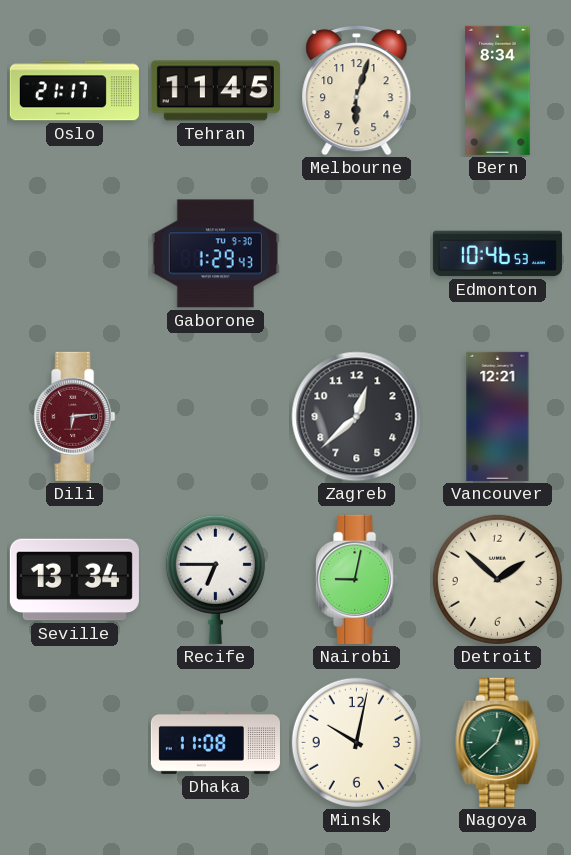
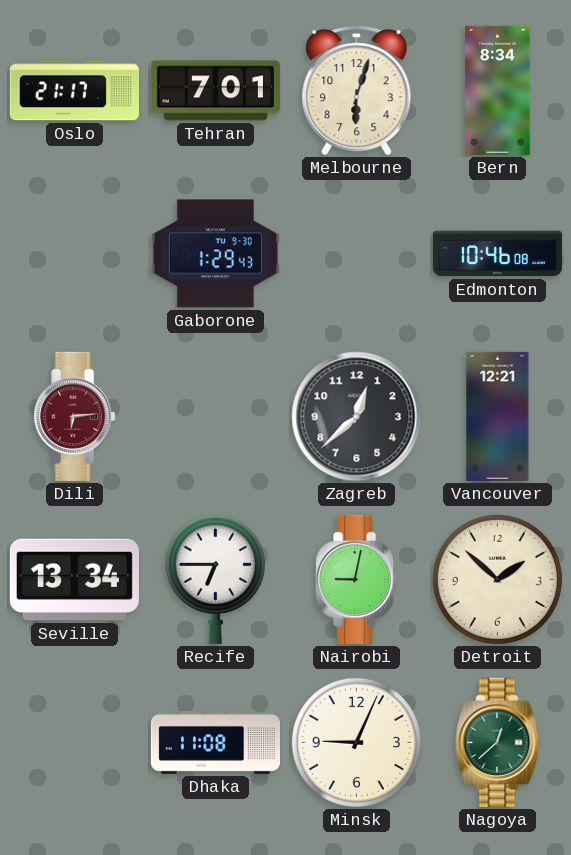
Tehran: 11:45 -> 7:01 (215, 91)
Edmonton: 10:46:53 -> 10:46:08 (497, 254)
Minsk: 10:02 -> 9:04 (356, 742)
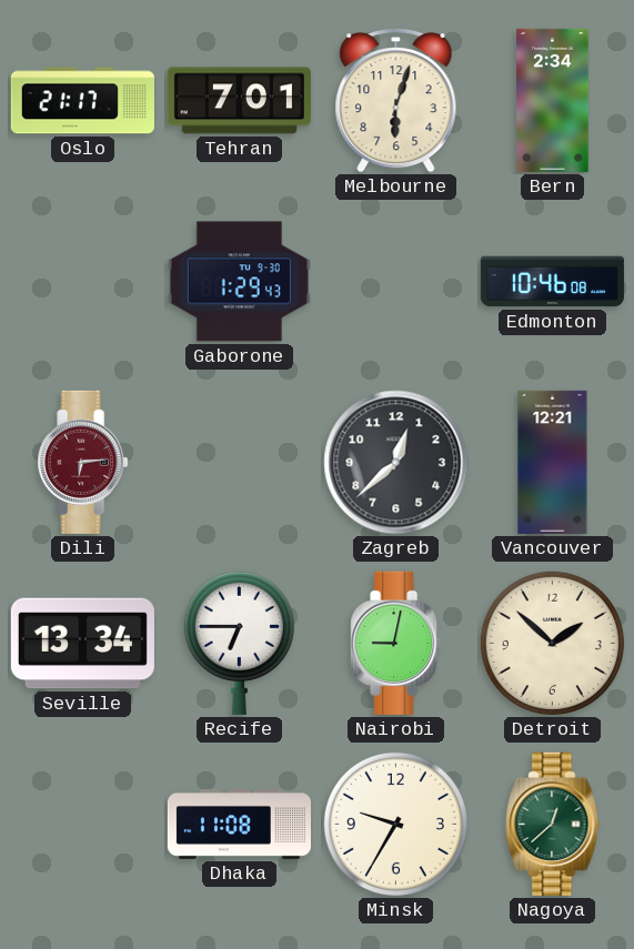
Bern: 8:34 -> 2:34 (553, 100)
Minsk: 9:04 -> 9:35 (395, 824)
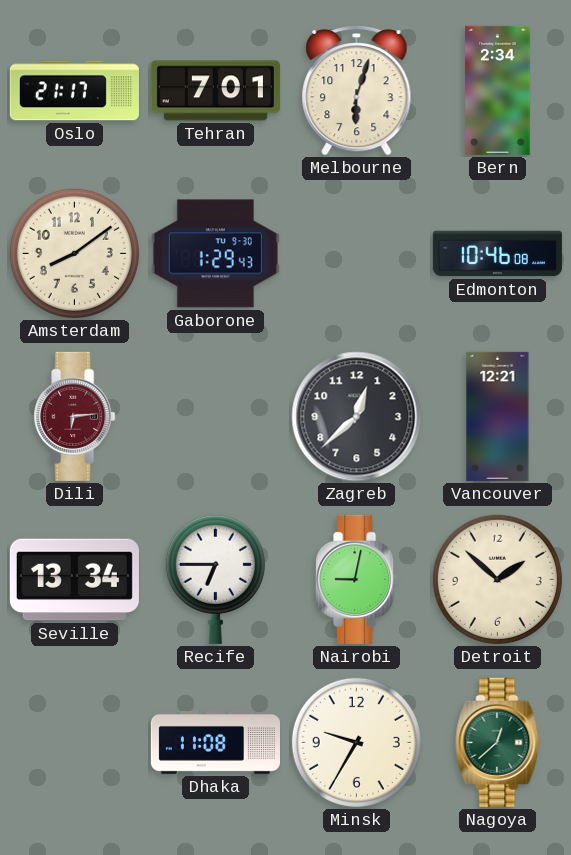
Amsterdam: none -> 8:09 (74, 253)
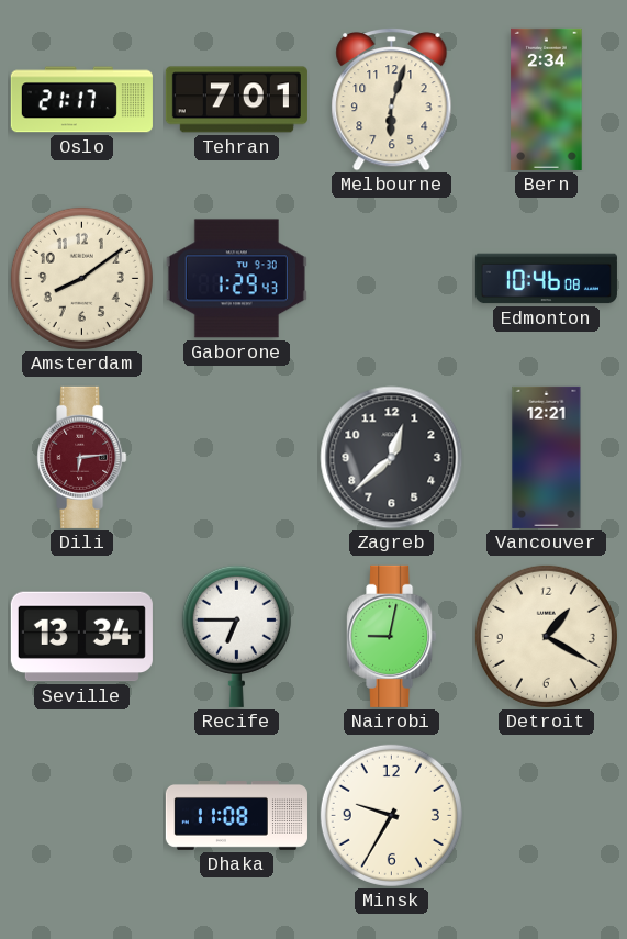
Detroit: 1:52 -> 1:20 (546, 636)
Nagoya: 12:38 -> none (498, 742)
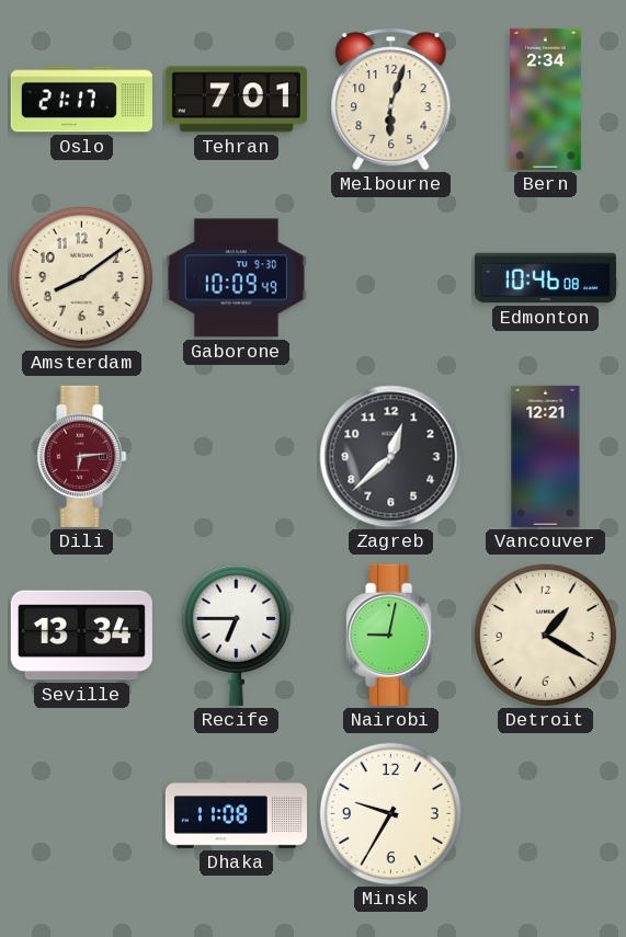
Gaborone: 1:29 -> 10:09 (236, 278)
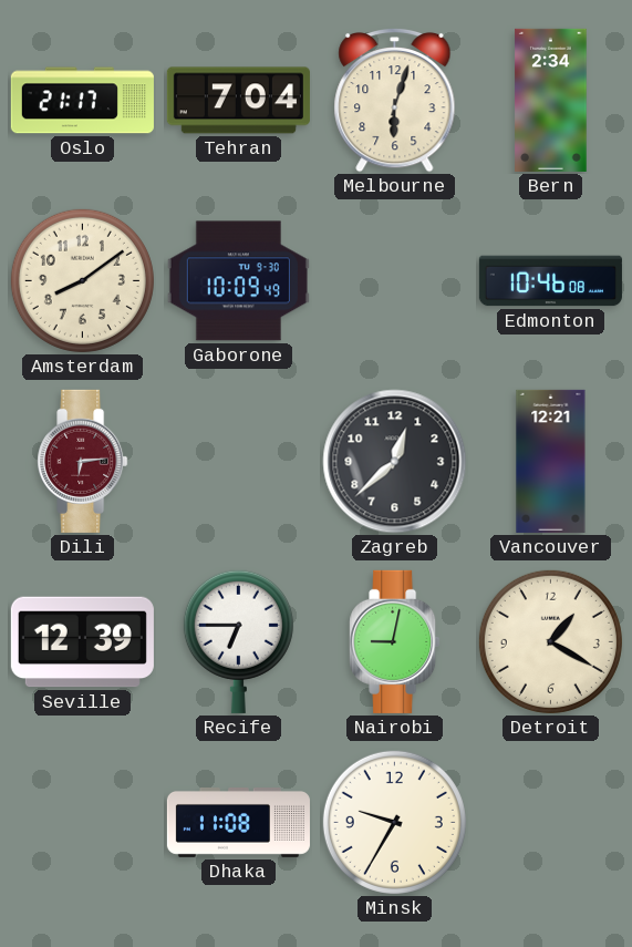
Tehran: 7:01 -> 7:04 (238, 101)
Seville: 13:34 -> 12:39 (82, 642)
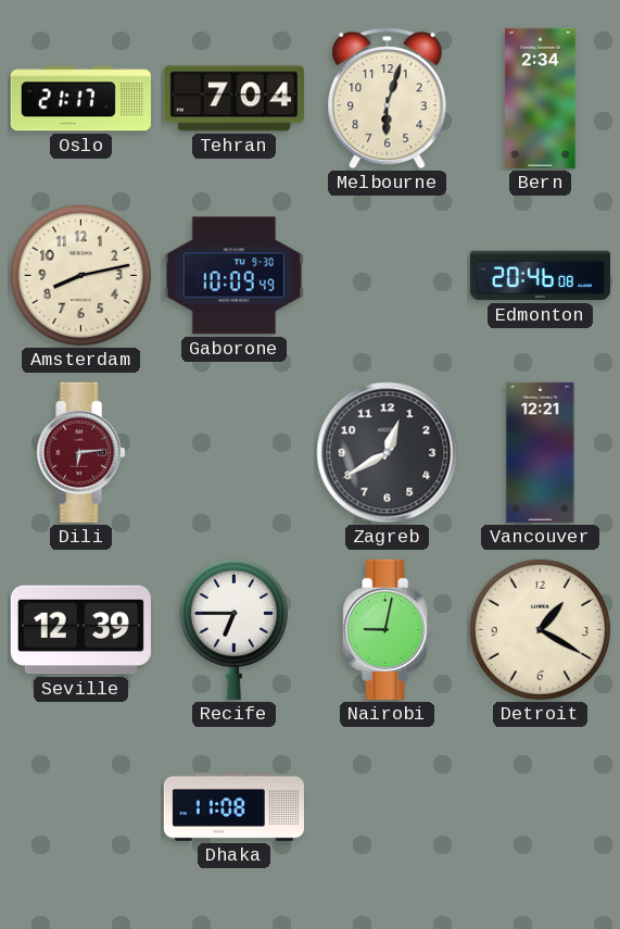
Amsterdam: 8:09 -> 8:13 (80, 275)
Edmonton: 10:46 -> 20:46 (540, 276)
Zagreb: 12:38 -> 12:40 (388, 453)
Minsk: 9:35 -> none (394, 822)
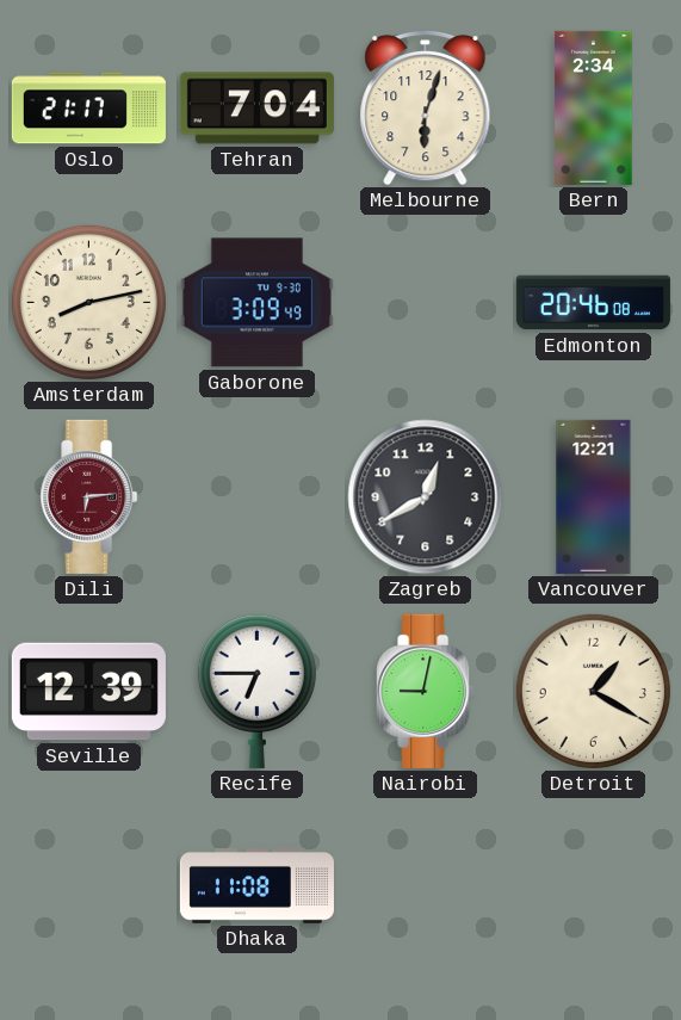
Gaborone: 10:09 -> 3:09 (256, 303)
